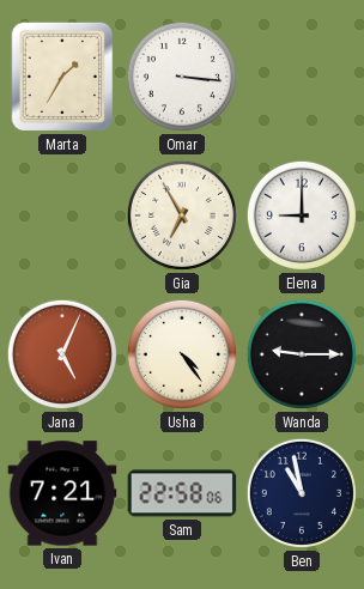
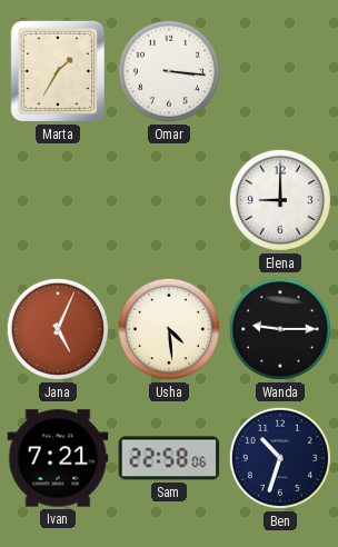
Gia: 6:55 -> none (182, 215)
Usha: 4:24 -> 4:29 (169, 329)
Ben: 10:58 -> 10:33 (280, 458)
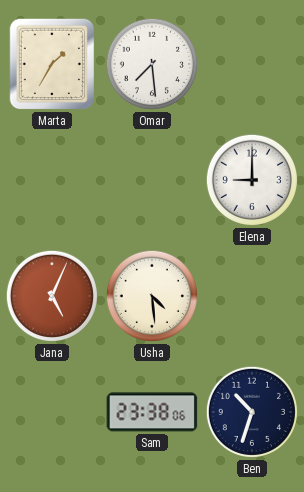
Omar: 3:16 -> 7:29 (152, 64)
Wanda: 9:15 -> none (280, 329)
Ivan: 7:21 -> none (58, 458)
Sam: 22:58 -> 23:38 (152, 412)
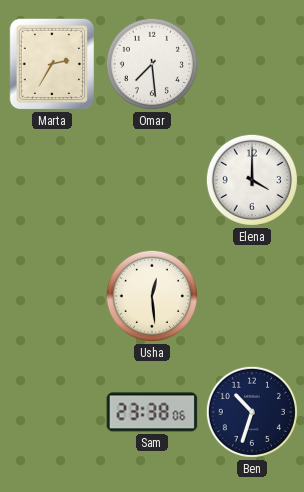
Marta: 1:35 -> 2:35 (52, 64)
Elena: 9:00 -> 4:00 (252, 180)
Jana: 5:04 -> none (52, 296)
Usha: 4:29 -> 12:29 (152, 296)
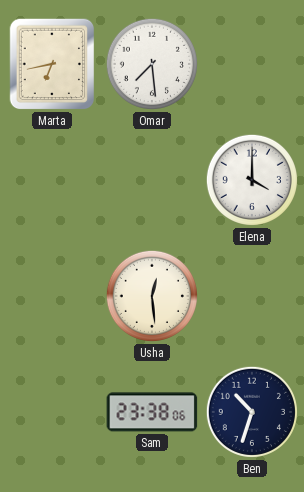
Marta: 2:35 -> 6:43 (52, 64)
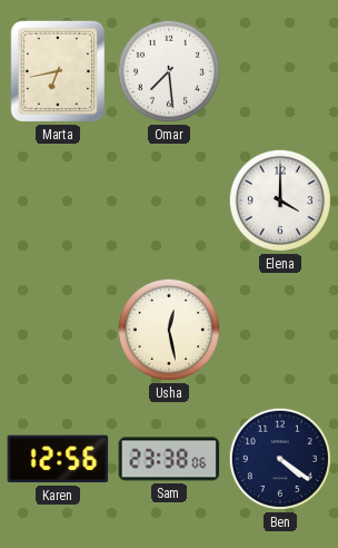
Usha: 12:29 -> 12:28 (169, 330)
Karen: none -> 12:56 (58, 459)
Ben: 10:33 -> 4:21 (280, 459)
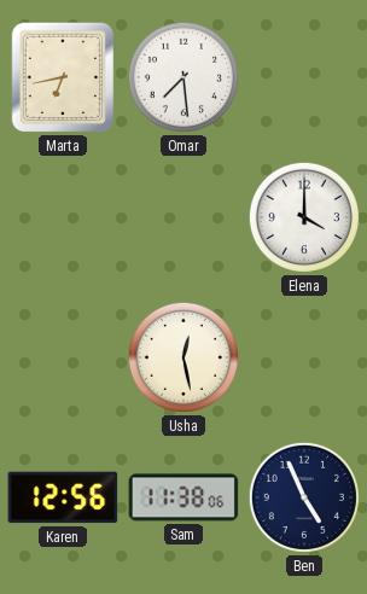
Sam: 23:38 -> 11:38 (183, 497)
Ben: 4:21 -> 4:56 (304, 497)
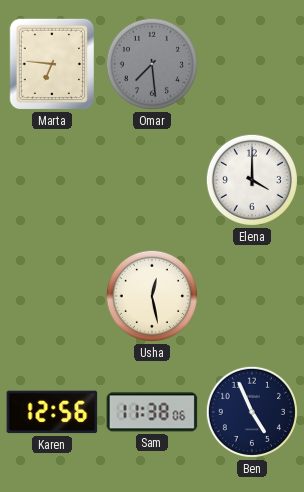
Marta: 6:43 -> 6:46 (52, 64)
Omar dial: white -> grey (152, 64)
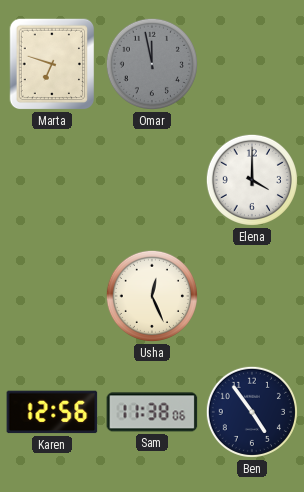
Marta: 6:46 -> 6:48 (52, 64)
Omar: 7:29 -> 11:58 (152, 64)
Usha: 12:28 -> 12:26 (152, 296)
Ben: 4:56 -> 4:54 (252, 412)
